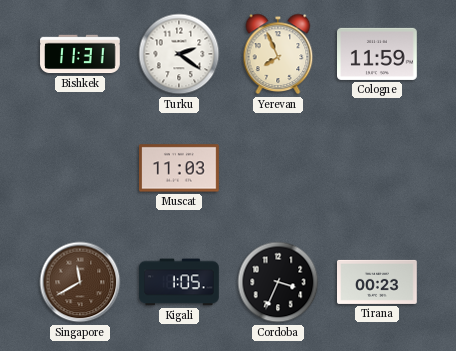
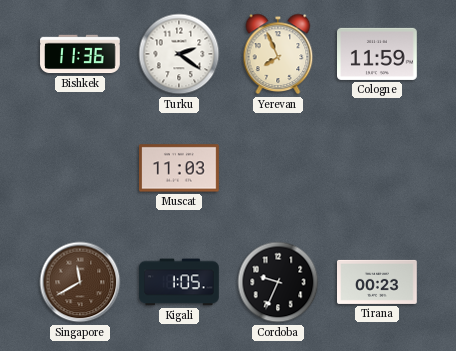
Bishkek: 11:31 -> 11:36 (80, 54)
Cordoba: 3:34 -> 9:34 (278, 282)
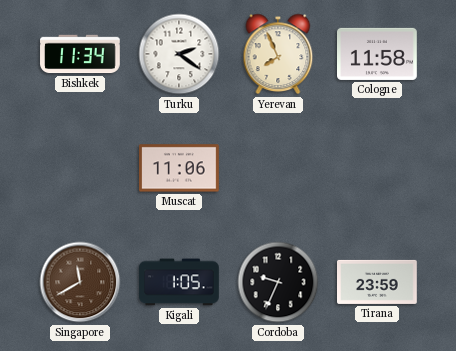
Bishkek: 11:36 -> 11:34 (80, 54)
Cologne: 11:59 -> 11:58 (378, 54)
Muscat: 11:03 -> 11:06 (180, 168)
Tirana: 00:23 -> 23:59 (378, 282)
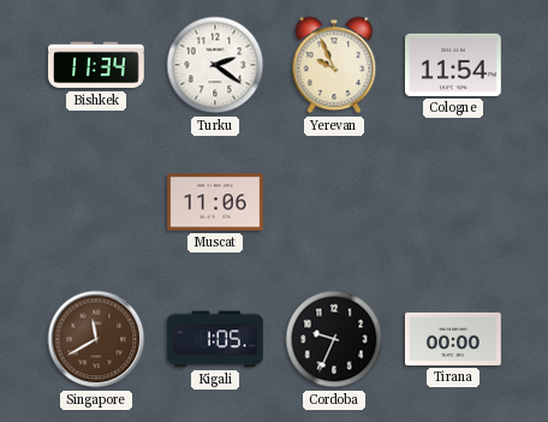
Yerevan: 7:56 -> 9:56 (334, 65)
Cologne: 11:58 -> 11:54 (454, 65)
Tirana: 23:59 -> 00:00 (454, 339)
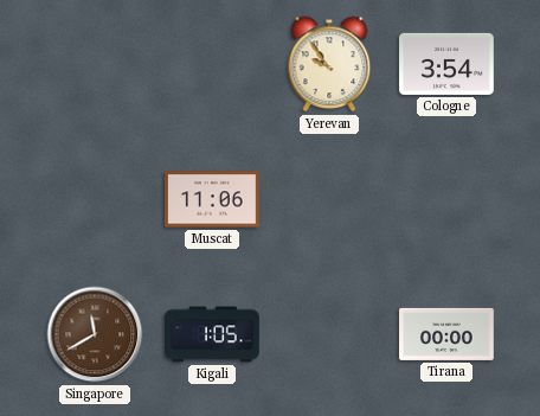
Bishkek: 11:34 -> none (96, 65)
Turku: 2:21 -> none (215, 65)
Yerevan: 9:56 -> 9:54 (329, 64)
Cologne: 11:54 -> 3:54 (448, 64)
Cordoba: 9:34 -> none (334, 339)
